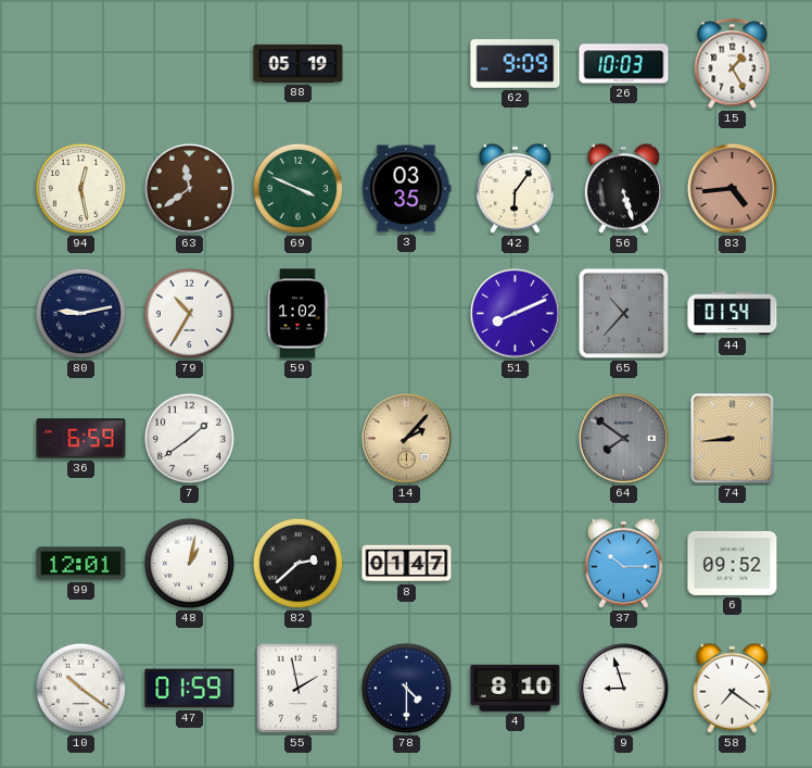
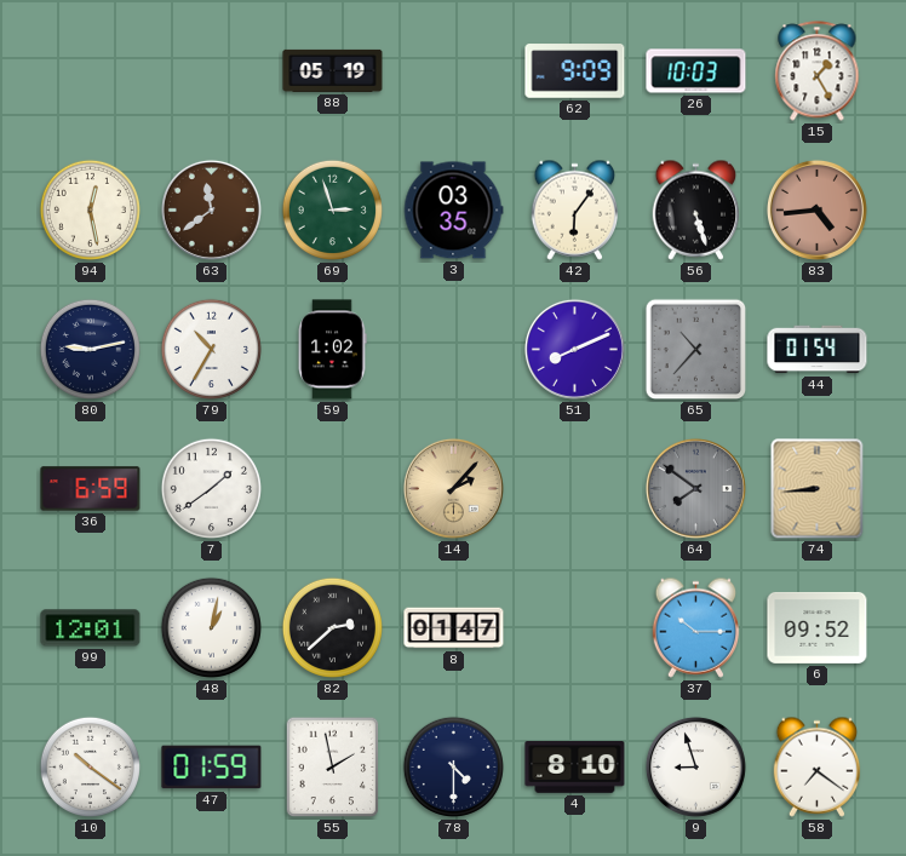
69: 3:49 -> 2:57 (332, 209)
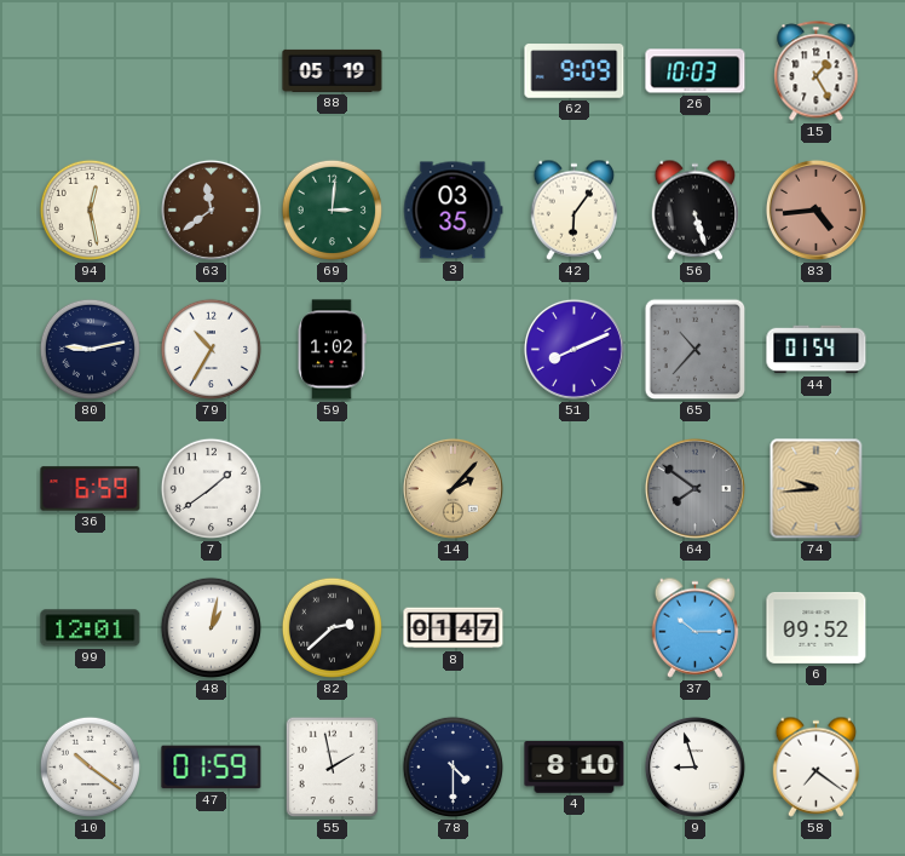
69: 2:57 -> 3:01 (332, 209)
74: 8:44 -> 9:44 (817, 489)
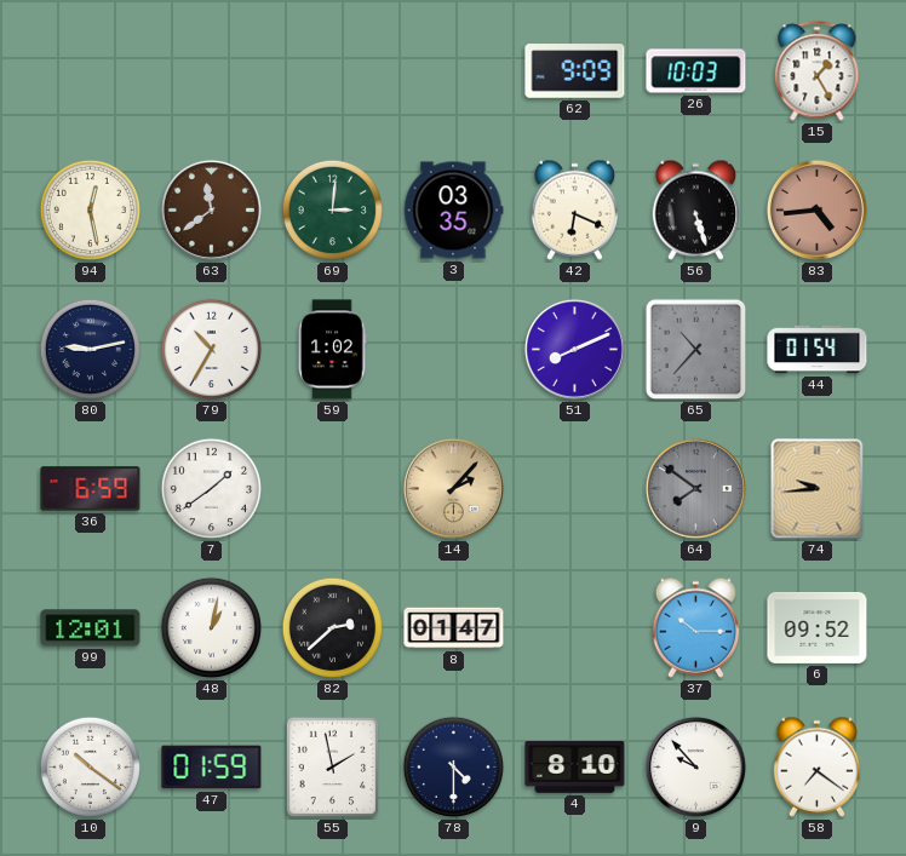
88: 05:19 -> none (333, 70)
42: 6:06 -> 6:19 (575, 209)
9: 8:57 -> 9:53 (695, 766)
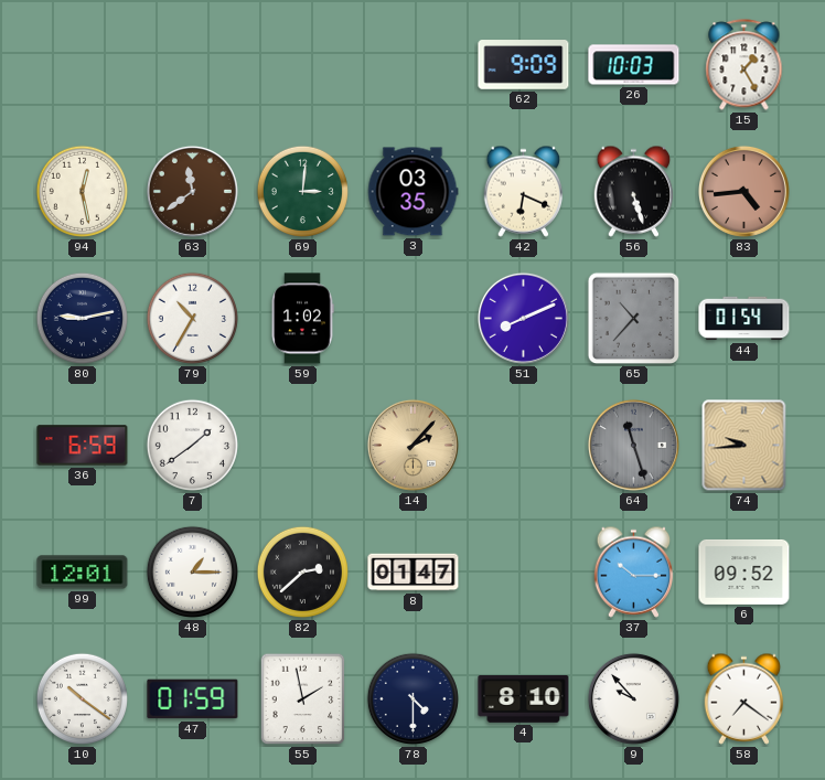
64: 7:51 -> 11:27 (633, 445)
48: 1:02 -> 1:15 (192, 571)
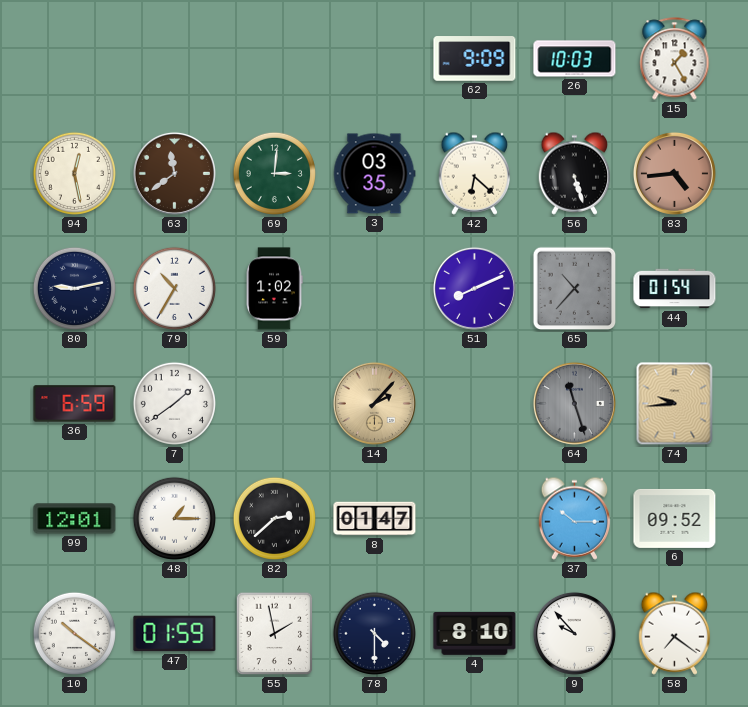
42: 6:19 -> 6:22 (475, 173)
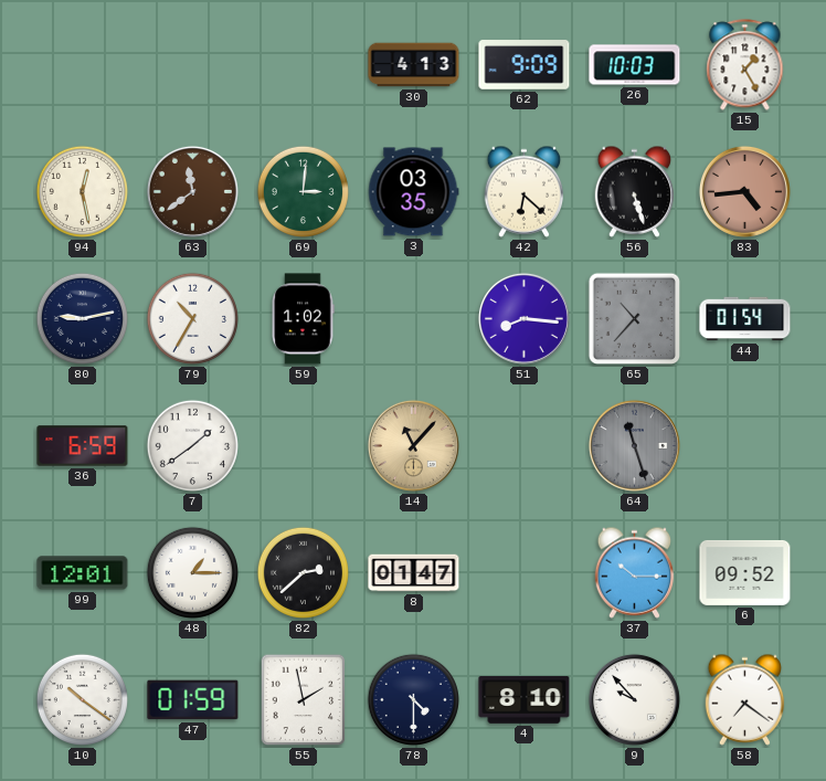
30: none -> 4:13 (414, 65)
51: 8:11 -> 8:16 (523, 318)
14: 2:07 -> 11:07 (413, 445)
74: 9:44 -> none (675, 404)
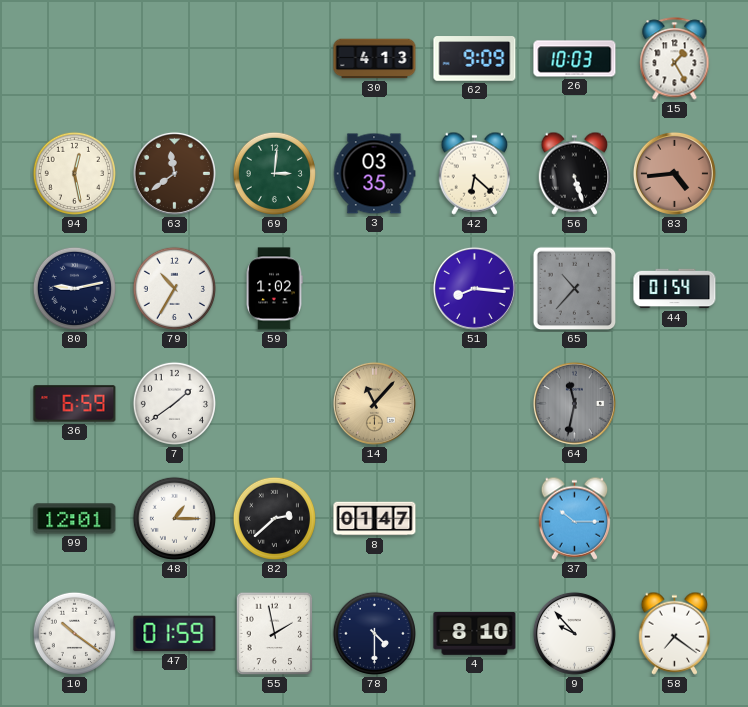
64: 11:27 -> 11:32 (574, 403)
6: 09:52 -> none (745, 572)
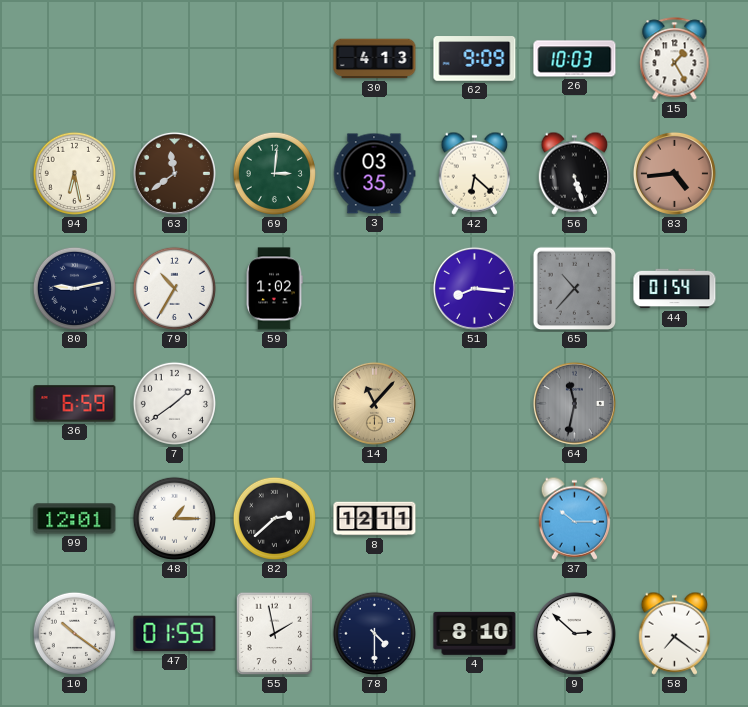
94: 12:28 -> 6:28 (74, 173)
8: 01:47 -> 12:11 (375, 519)
9: 9:53 -> 2:52 (574, 633)
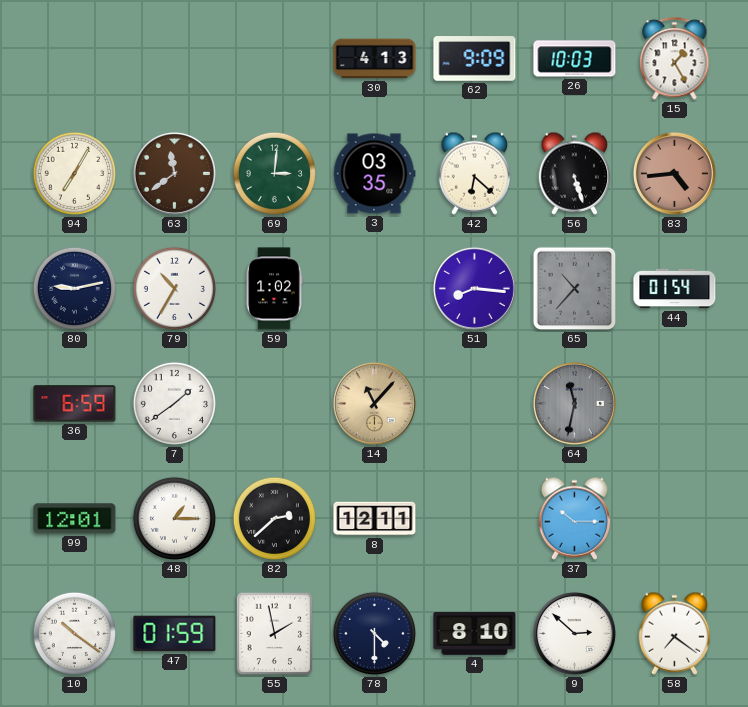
94: 6:28 -> 7:05 (74, 173)
